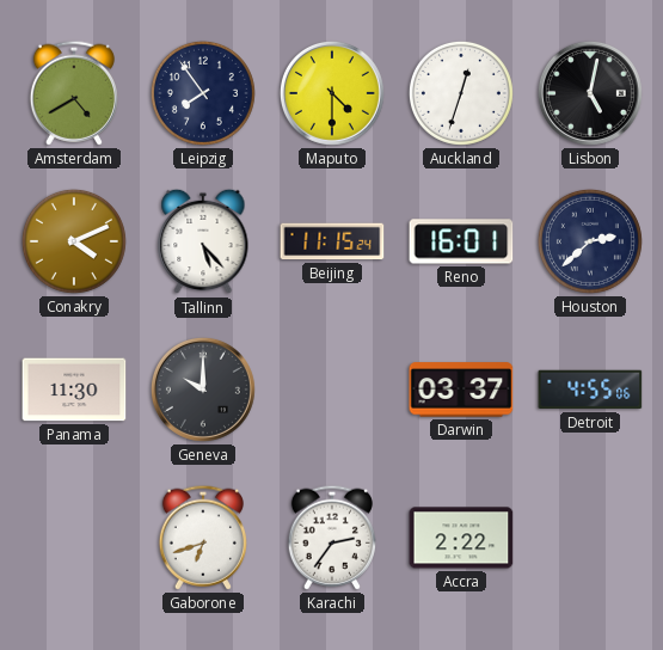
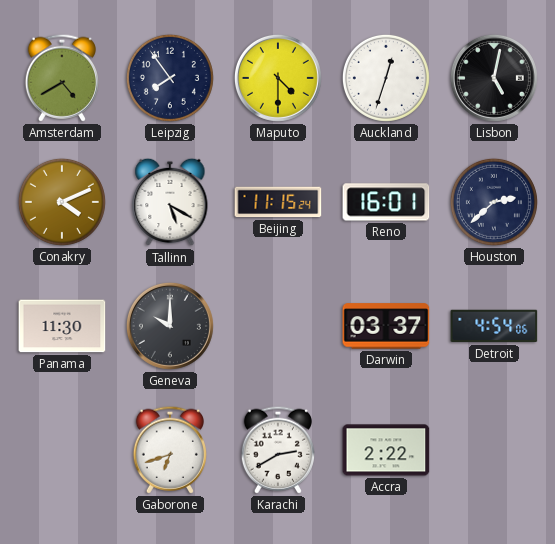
Tallinn: 5:23 -> 5:20 (170, 202)
Detroit: 4:55 -> 4:54 (494, 326)
Karachi: 2:36 -> 2:40 (277, 450)
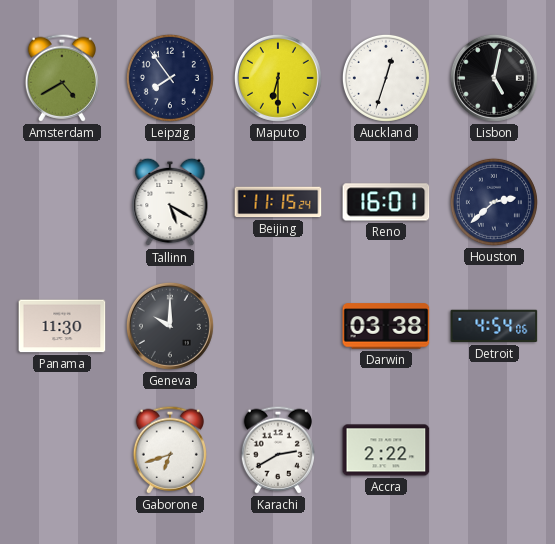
Maputo: 4:30 -> 6:30 (278, 78)
Conakry: 4:11 -> none (62, 202)
Darwin: 03:37 -> 03:38 (386, 326)
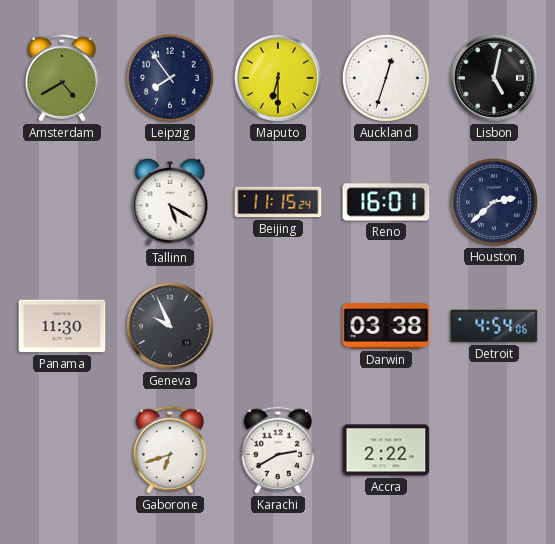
Geneva: 10:00 -> 9:56 (170, 326)
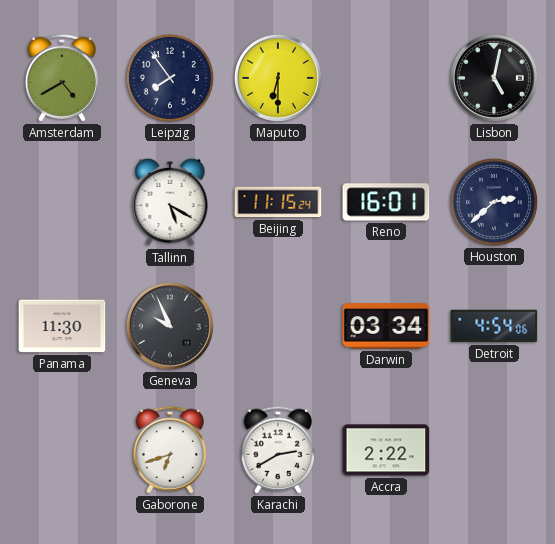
Auckland: 12:33 -> none (386, 78)
Darwin: 03:38 -> 03:34 (386, 326)
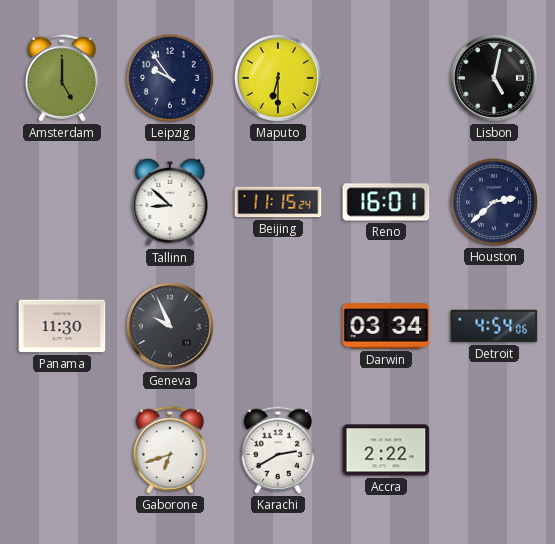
Amsterdam: 4:40 -> 5:00 (61, 78)
Leipzig: 7:54 -> 9:54 (170, 78)
Tallinn: 5:20 -> 8:52 (170, 202)
